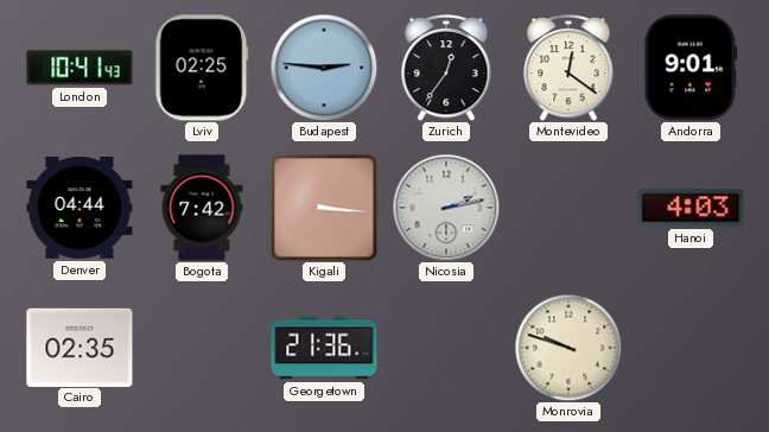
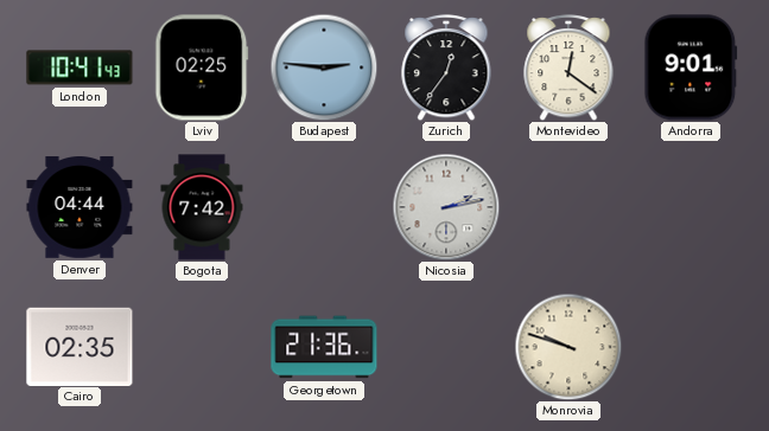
Kigali: 3:16 -> none (324, 208)
Hanoi: 4:03 -> none (691, 208)
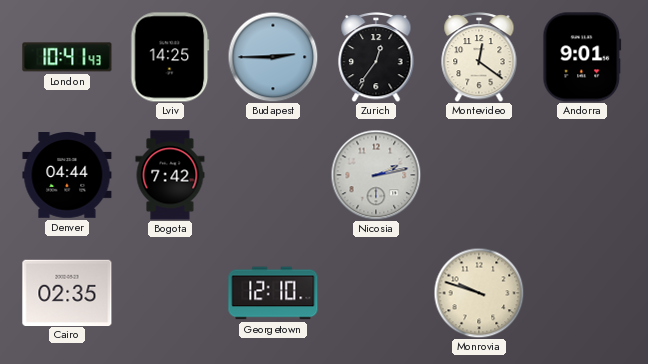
Lviv: 02:25 -> 14:25 (170, 57)
Budapest: 2:46 -> 2:45 (273, 57)
Georgetown: 21:36 -> 12:10 (273, 293)
